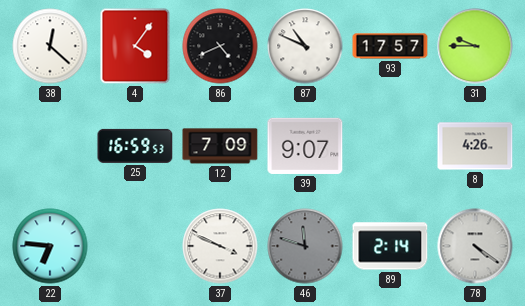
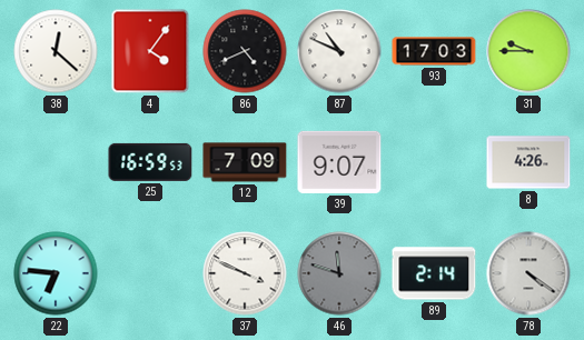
93: 17:57 -> 17:03 (434, 51)
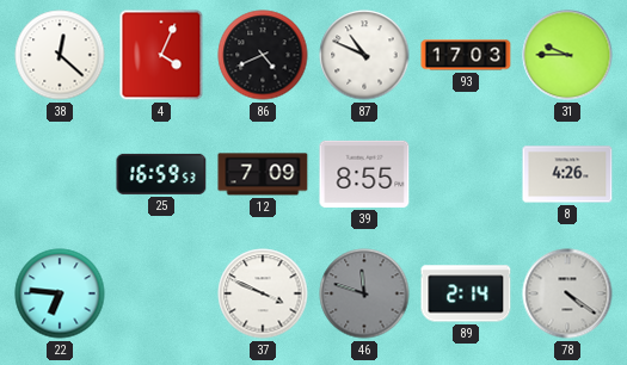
4: 4:06 -> 4:04 (161, 55)
39: 9:07 -> 8:55 (364, 174)
